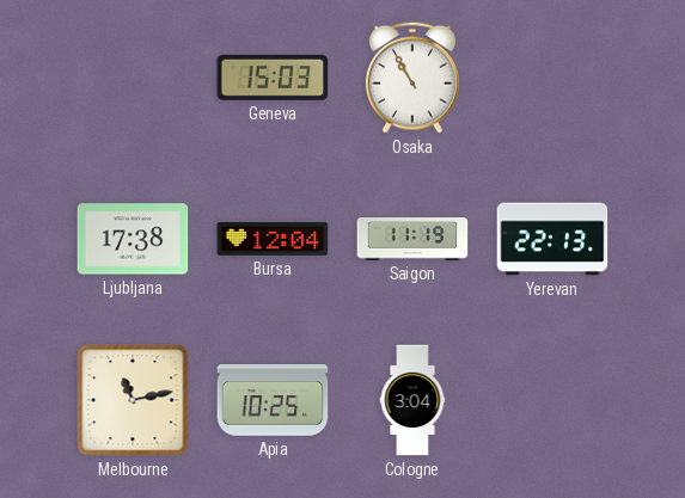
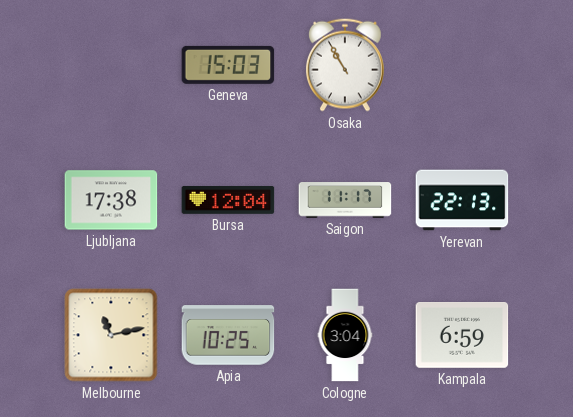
Saigon: 11:19 -> 11:17 (345, 200)
Kampala: none -> 6:59 (462, 336)
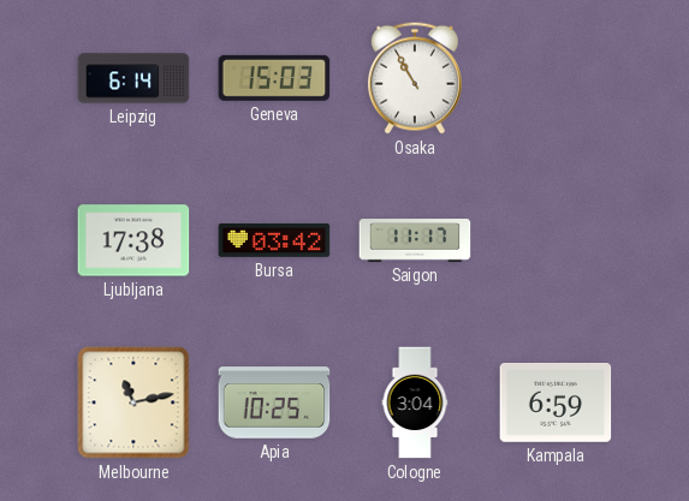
Leipzig: none -> 6:14 (133, 78)
Bursa: 12:04 -> 03:42 (274, 241)
Yerevan: 22:13 -> none (462, 200)
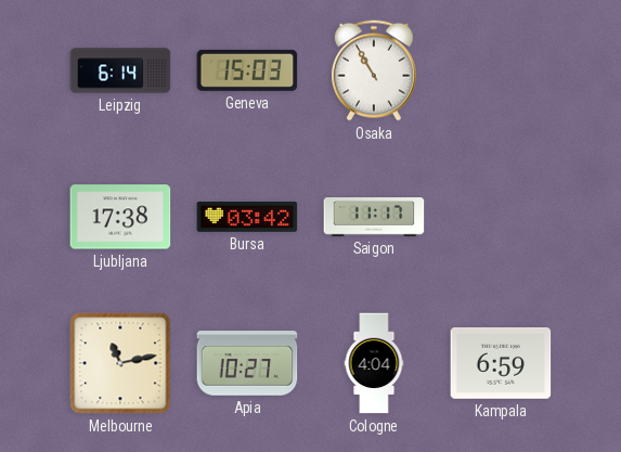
Apia: 10:25 -> 10:27 (247, 363)
Cologne: 3:04 -> 4:04 (374, 363)
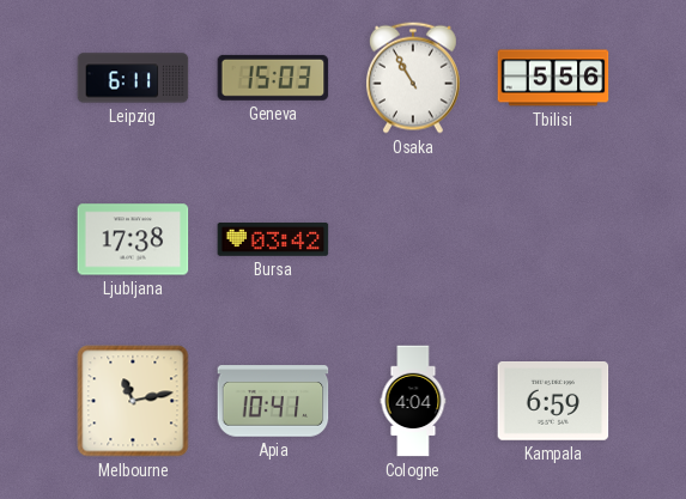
Leipzig: 6:14 -> 6:11 (133, 78)
Tbilisi: none -> 5:56 (553, 78)
Saigon: 11:17 -> none (374, 217)
Apia: 10:27 -> 10:41 (273, 401)
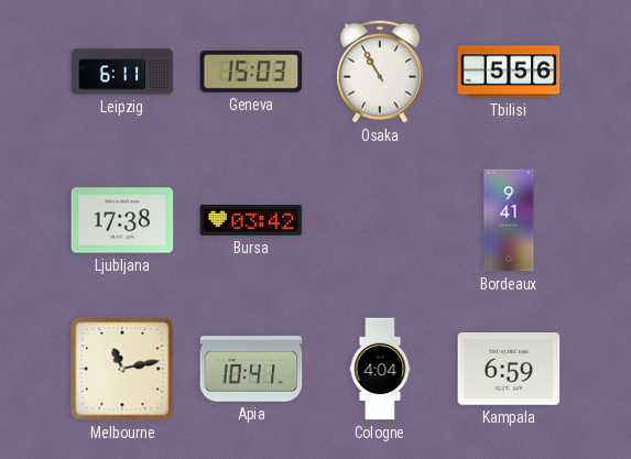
Bordeaux: none -> 9:41 (509, 220)
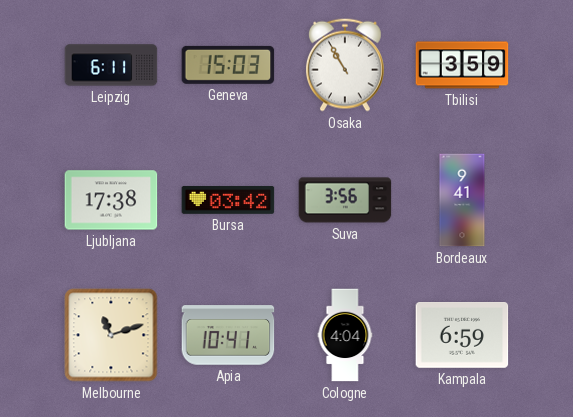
Tbilisi: 5:56 -> 3:59 (462, 65)
Suva: none -> 3:56 (345, 200)
Melbourne: 11:13 -> 11:12 (111, 335)
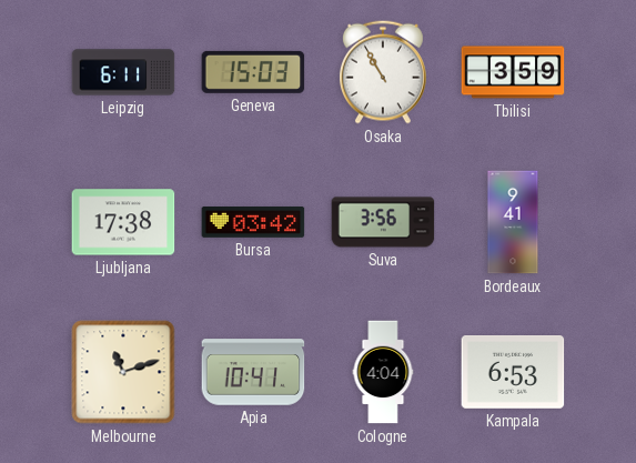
Kampala: 6:59 -> 6:53 (513, 373)
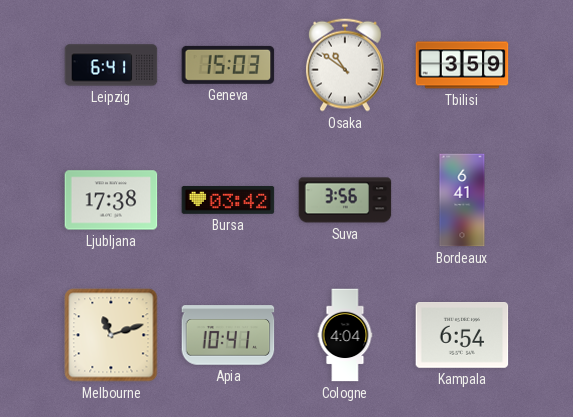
Leipzig: 6:11 -> 6:41 (111, 65)
Osaka: 10:55 -> 10:51 (345, 65)
Bordeaux: 9:41 -> 6:41 (462, 200)
Kampala: 6:53 -> 6:54 (462, 336)
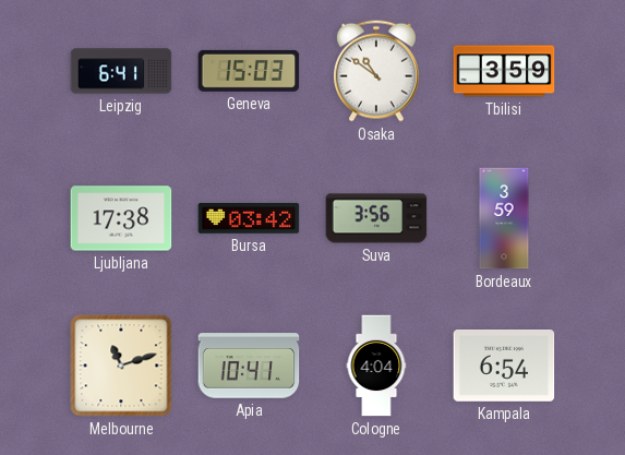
Bordeaux: 6:41 -> 3:59 (504, 218)
